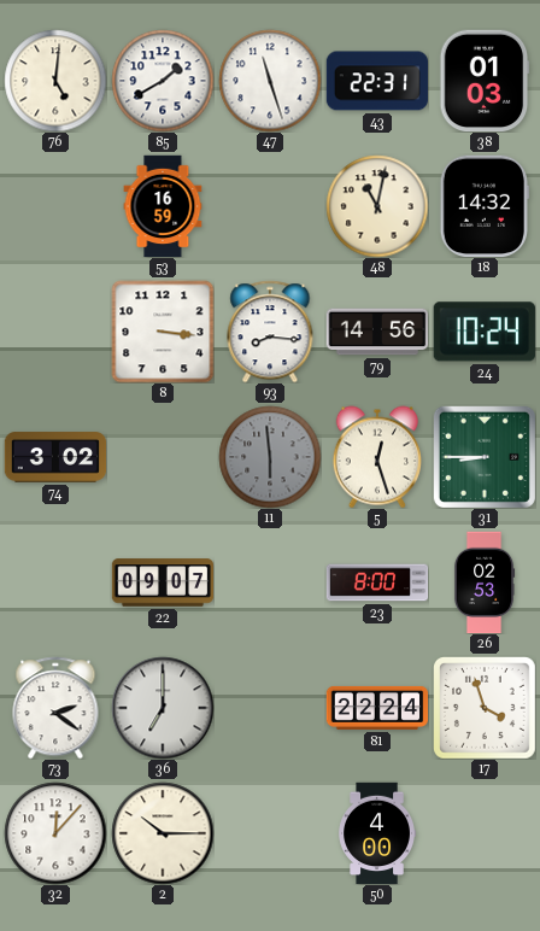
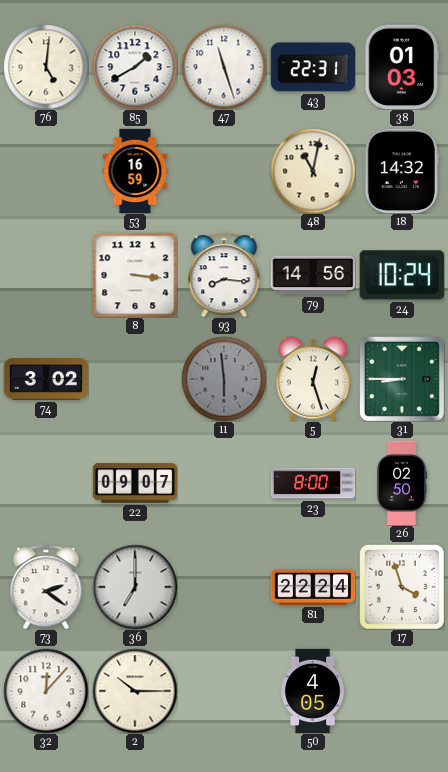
26: 02:53 -> 02:50 (402, 483)
50: 4:00 -> 4:05 (312, 691)
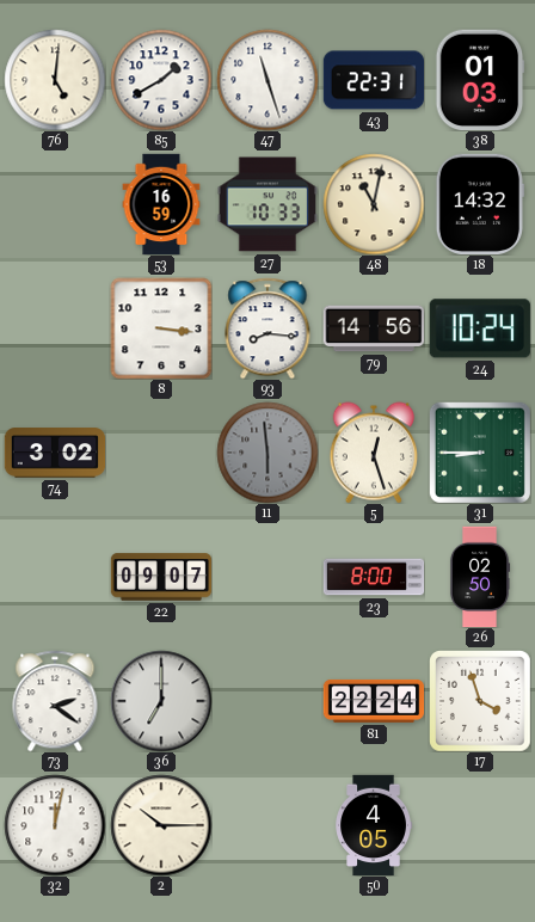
27: none -> 10:33 (266, 204)
32: 12:07 -> 12:02 (55, 825)
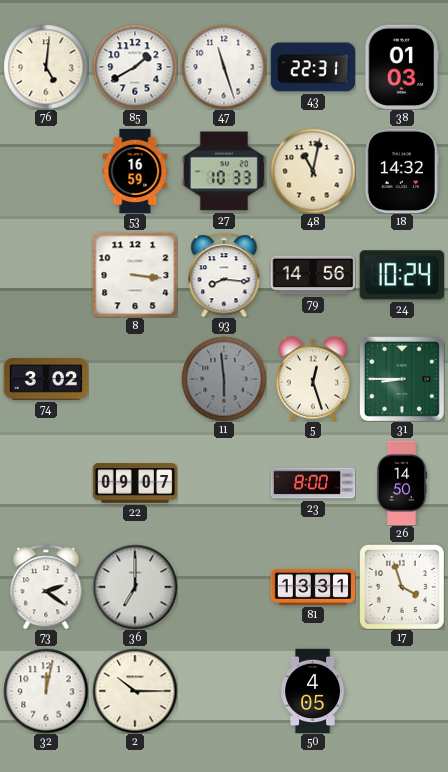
26: 02:50 -> 14:50 (402, 483)
81: 22:24 -> 13:31 (313, 587)
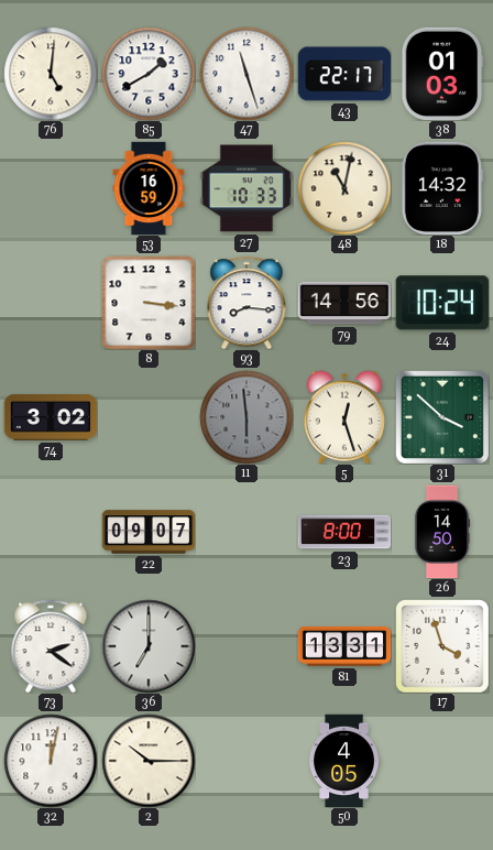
43: 22:31 -> 22:17 (343, 74)
31: 8:45 -> 3:52 (442, 417)
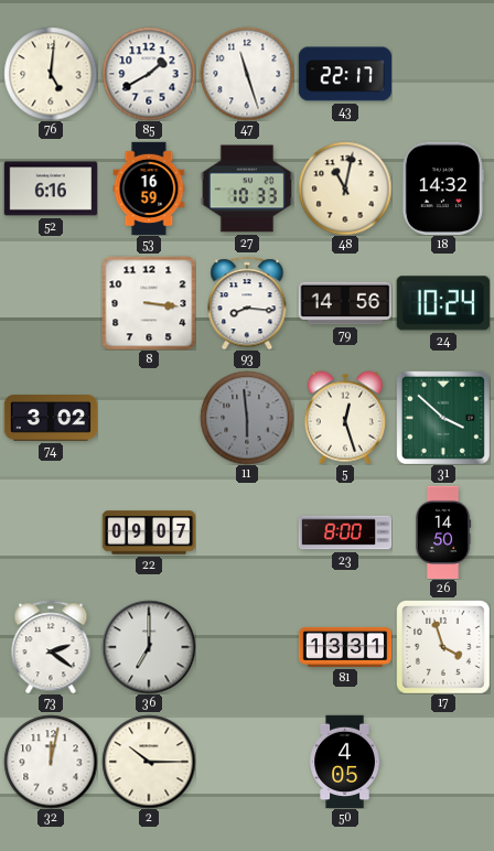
38: 01:03 -> none (442, 74)
52: none -> 6:16 (51, 188)
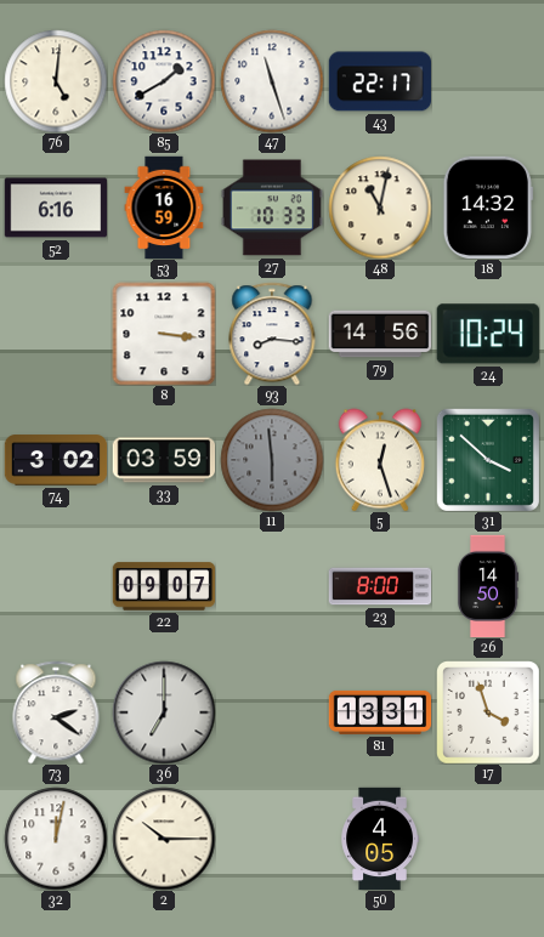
33: none -> 03:59 (164, 460)
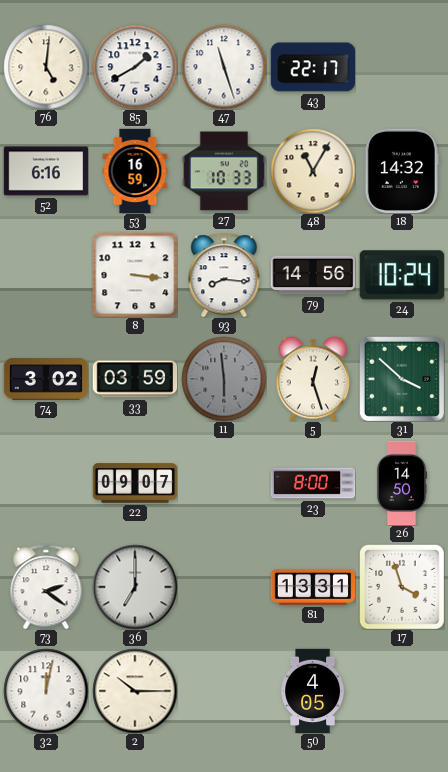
48: 11:02 -> 11:05 (313, 171)
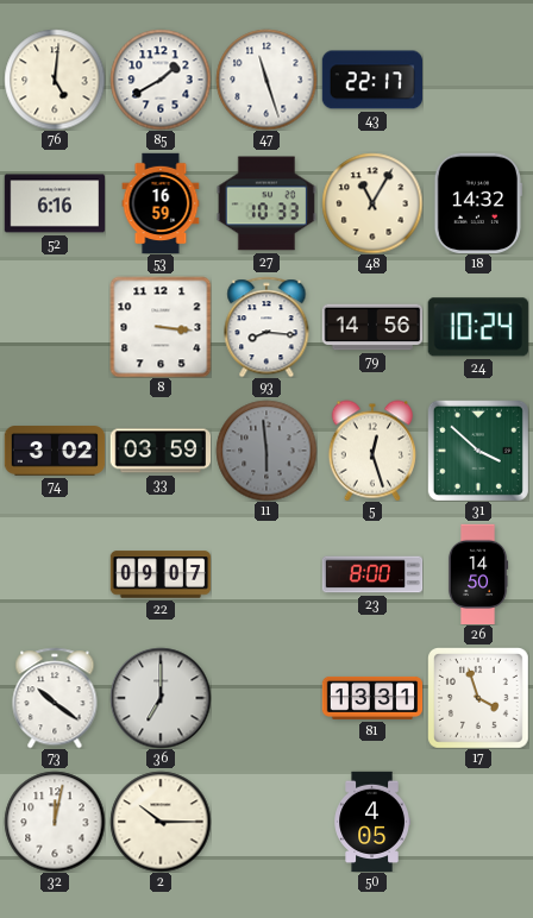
73: 2:21 -> 10:21 (55, 698)
